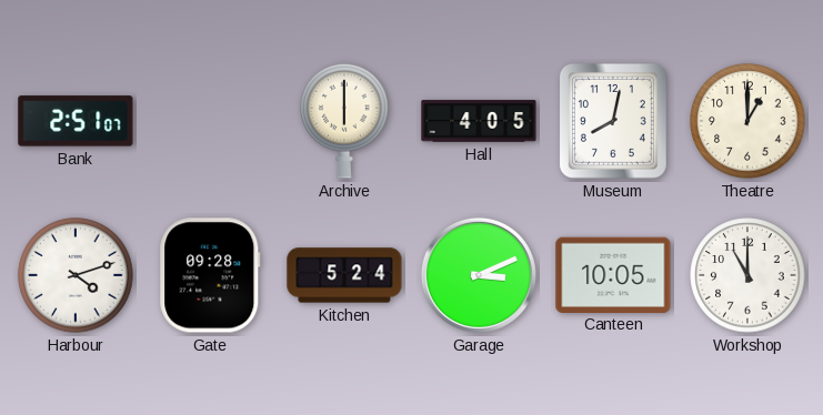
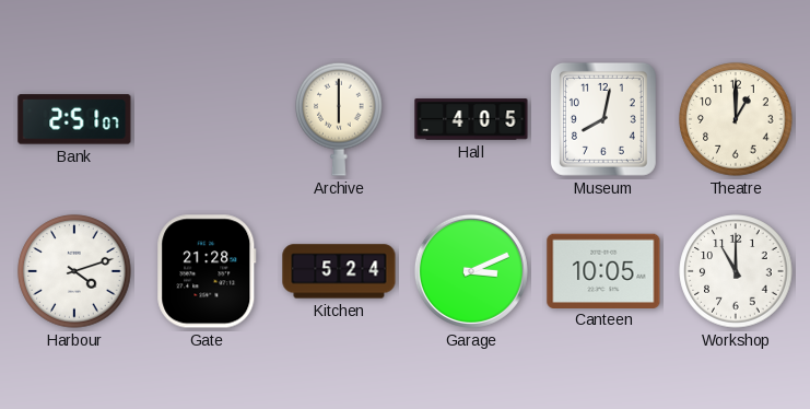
Gate: 09:28 -> 21:28 (207, 271)
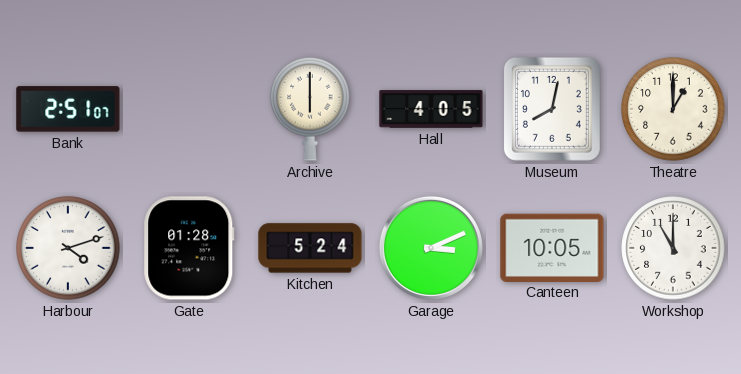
Gate: 21:28 -> 01:28 (189, 248)
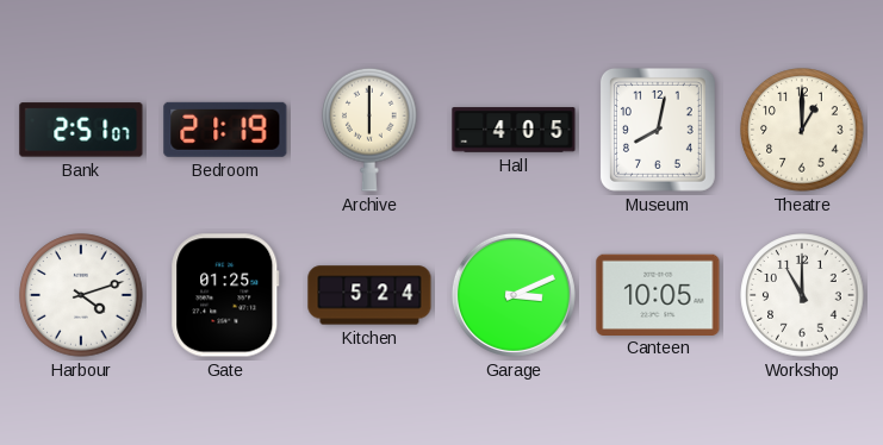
Bedroom: none -> 21:19 (225, 130)
Gate: 01:28 -> 01:25 (225, 295)
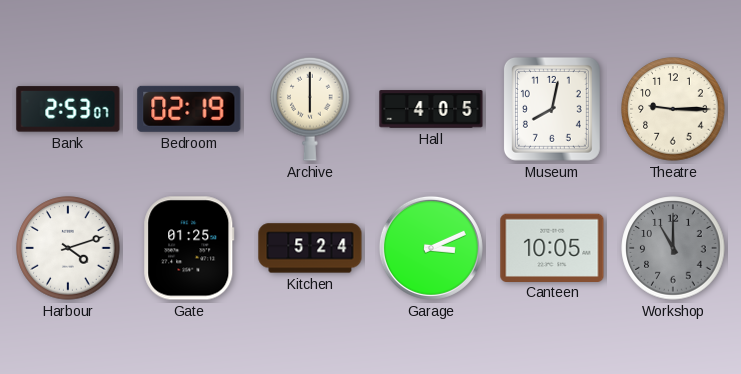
Bank: 2:51 -> 2:53 (68, 109)
Bedroom: 21:19 -> 02:19 (189, 109)
Theatre: 1:00 -> 9:15 (673, 109)
Workshop dial: white -> grey (673, 248)
